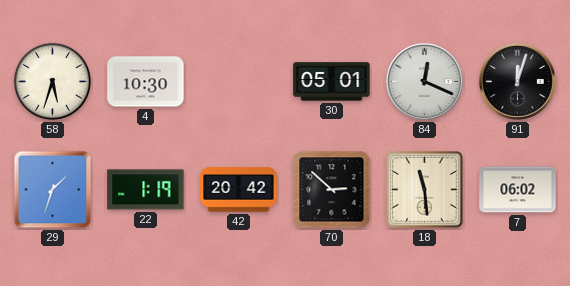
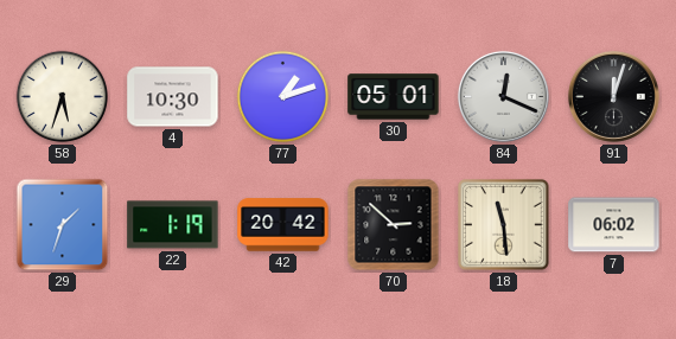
77: none -> 1:12 (283, 97)
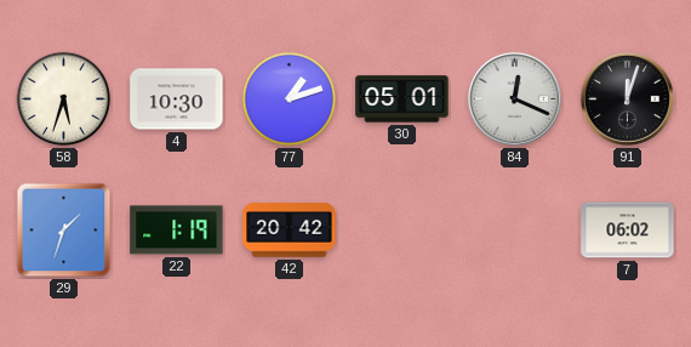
70: 2:52 -> none (394, 225)
18: 11:29 -> none (504, 225)
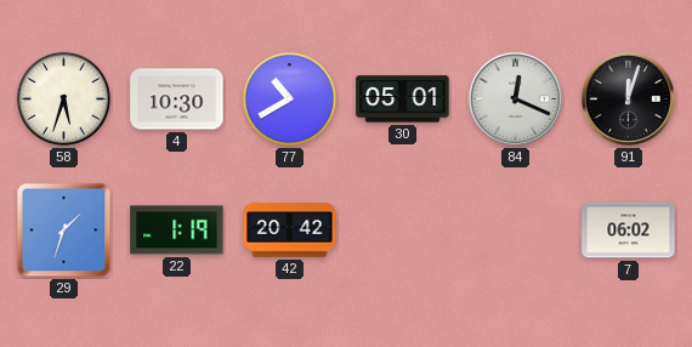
77: 1:12 -> 10:40 (290, 99)
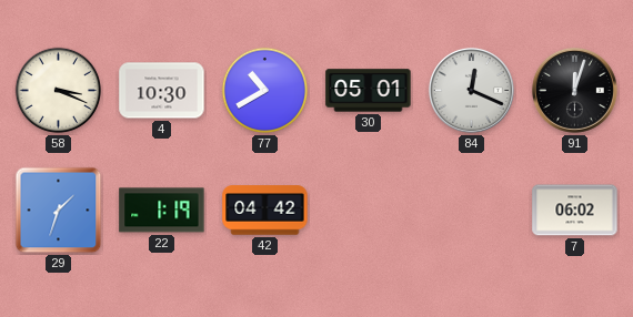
58: 5:33 -> 3:19 (59, 91)
42: 20:42 -> 04:42 (265, 211)
